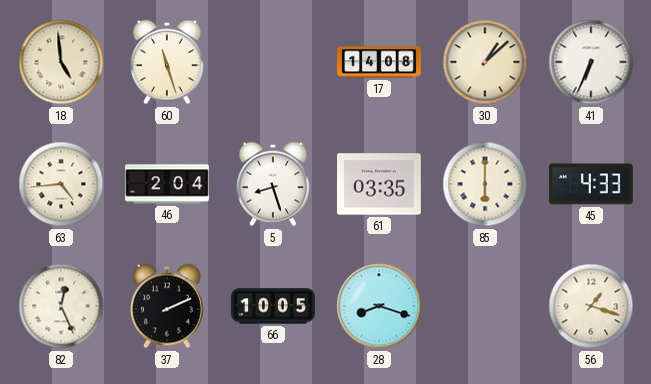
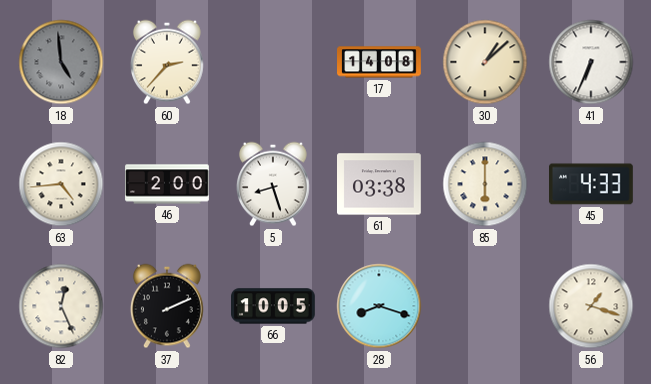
18 dial: cream -> grey (61, 62)
60: 11:27 -> 2:37 (167, 62)
46: 2:04 -> 2:00 (167, 184)
61: 03:35 -> 03:38 (380, 184)
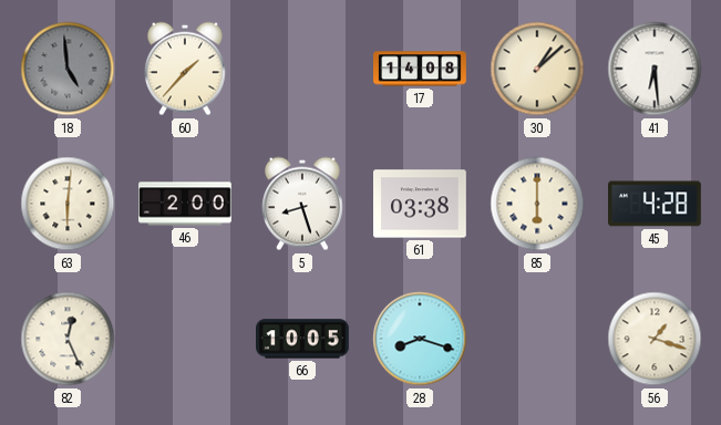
60: 2:37 -> 1:37 (185, 69)
41: 6:34 -> 6:29 (655, 69)
63: 4:44 -> 6:01 (68, 204)
45: 4:33 -> 4:28 (656, 204)
37: 2:11 -> none (167, 306)
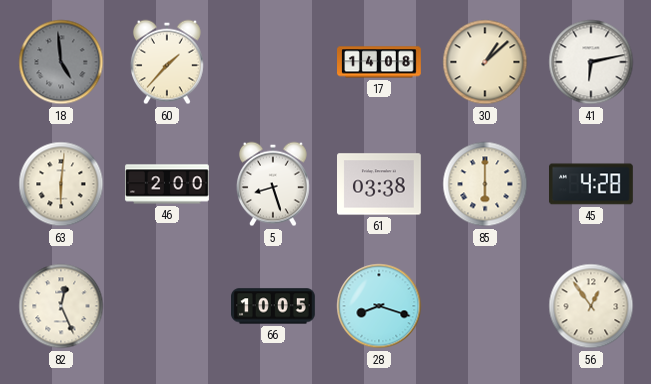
41: 6:29 -> 6:13 (591, 62)
56: 1:18 -> 12:54 (591, 306)
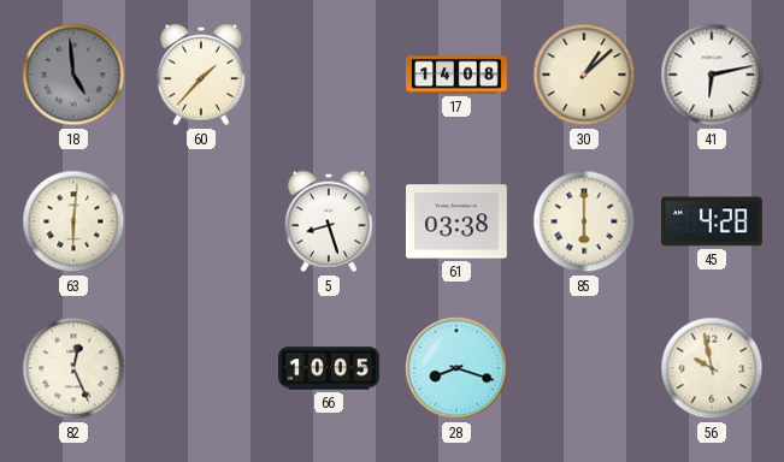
46: 2:00 -> none (167, 184)
56: 12:54 -> 9:58 (712, 368)
